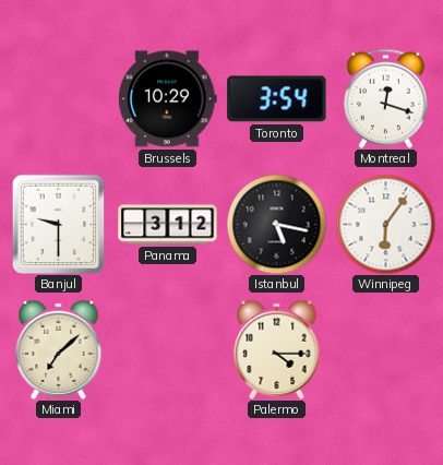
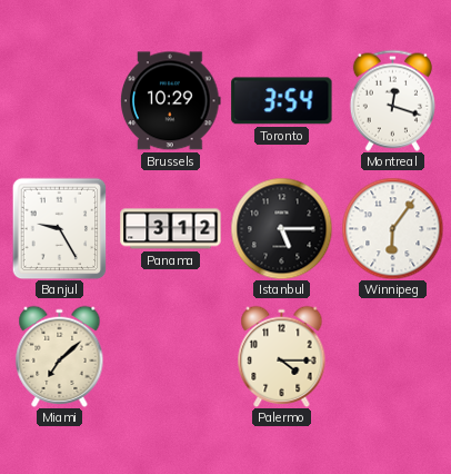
Banjul: 9:30 -> 9:25 (60, 228)
Istanbul: 5:17 -> 5:15 (281, 228)
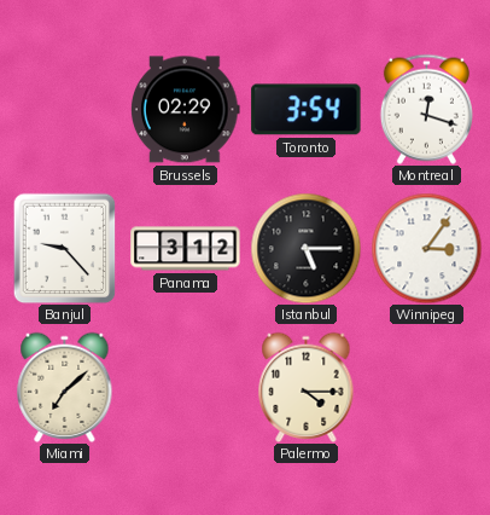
Brussels: 10:29 -> 02:29 (186, 110)
Banjul: 9:25 -> 9:23 (65, 248)
Winnipeg: 6:06 -> 3:06 (426, 248)
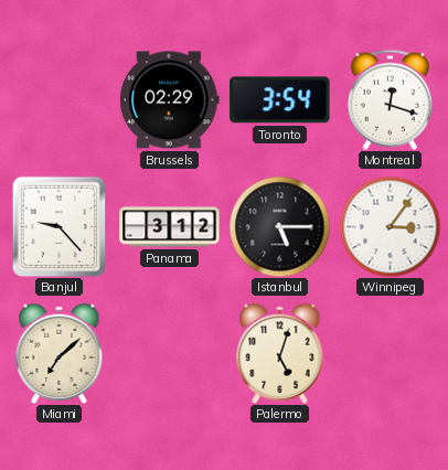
Palermo: 4:15 -> 5:03 (280, 353)
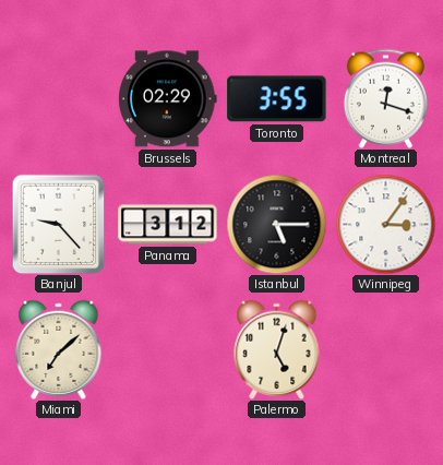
Toronto: 3:54 -> 3:55 (277, 99)
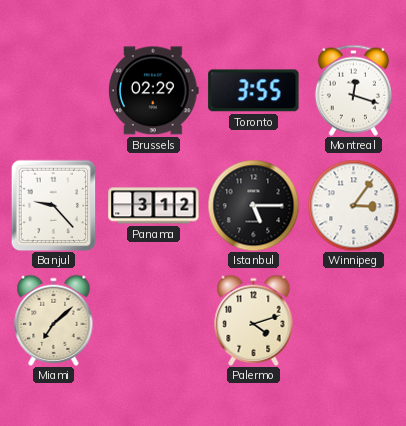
Palermo: 5:03 -> 4:12 (254, 320)
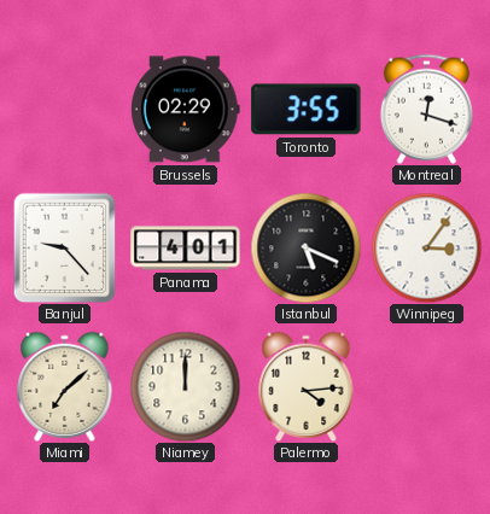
Panama: 3:12 -> 4:01 (186, 249)
Istanbul: 5:15 -> 5:19 (305, 247)
Niamey: none -> 12:00 (185, 386)
Palermo: 4:12 -> 4:14 (307, 386)
